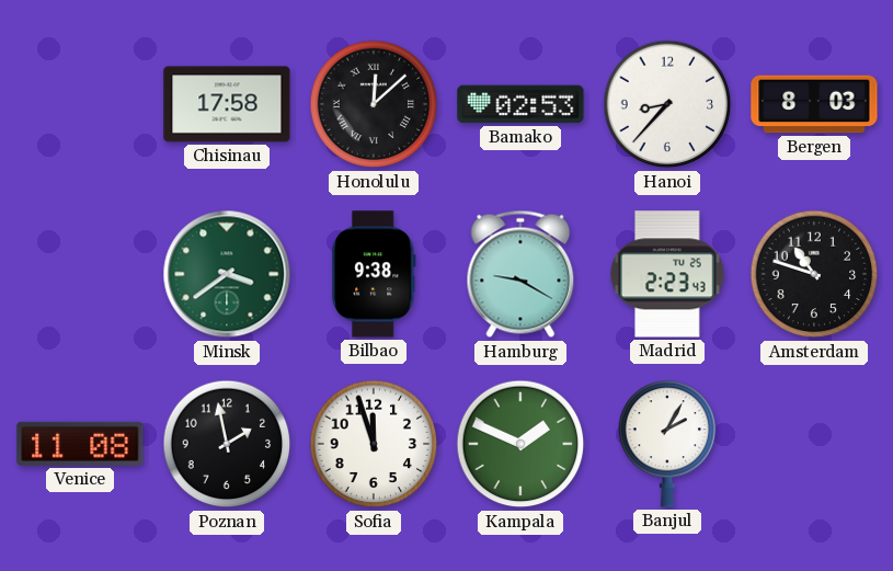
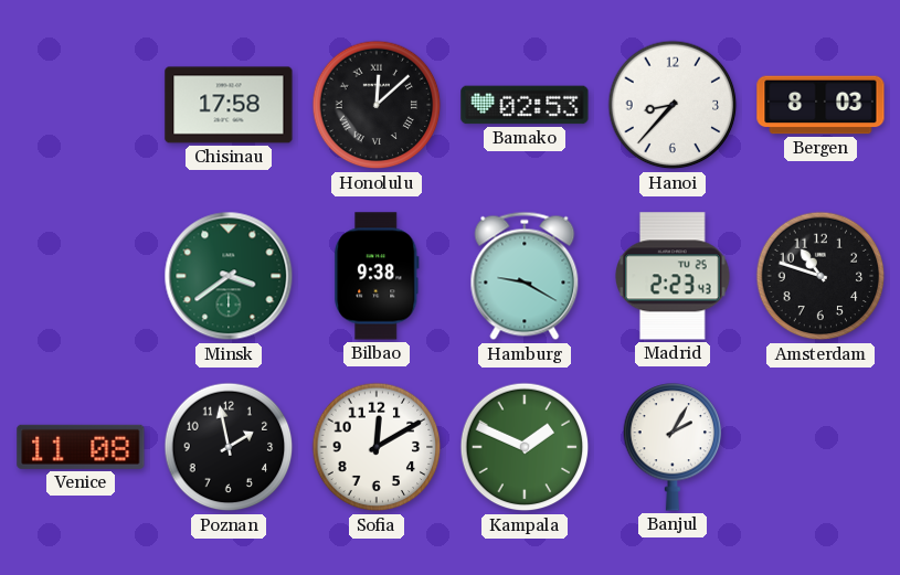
Sofia: 11:57 -> 12:10 (377, 447)
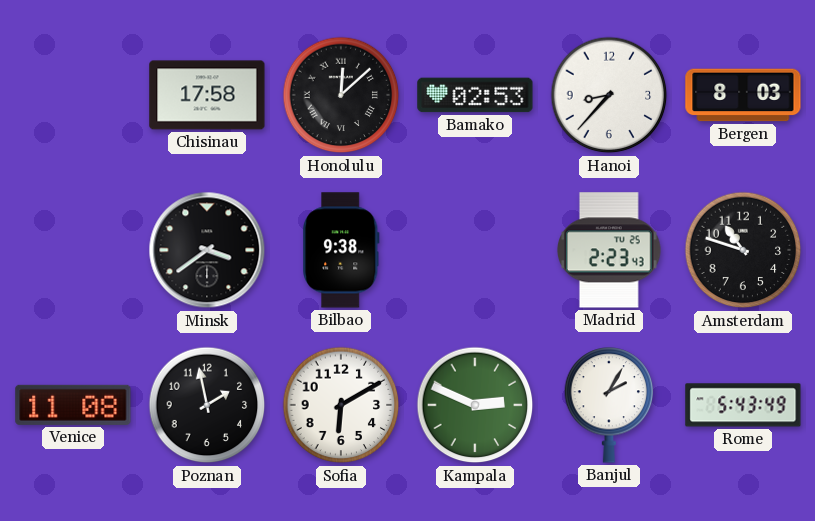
Minsk dial: green -> black (207, 250)
Hamburg: 9:20 -> none (525, 276)
Sofia: 12:10 -> 6:10 (341, 405)
Kampala: 1:49 -> 2:49 (475, 405)
Rome: none -> 5:43 (743, 405)
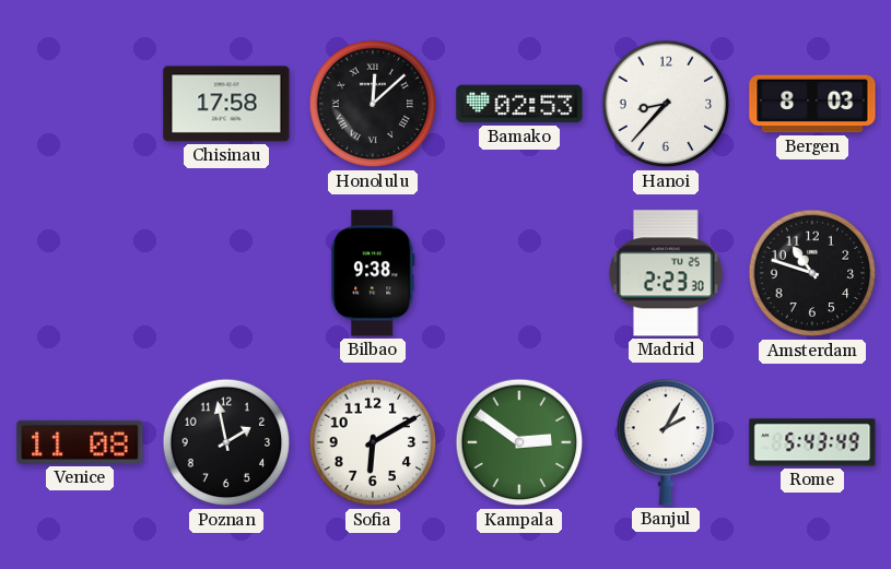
Minsk: 3:39 -> none (207, 250)
Madrid: 2:23:43 -> 2:23:30 (667, 273)
Kampala: 2:49 -> 2:51 (519, 442)
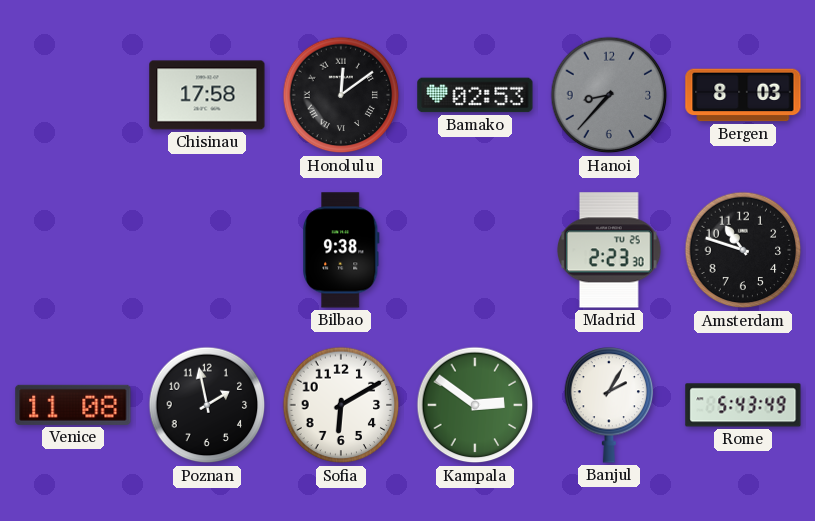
Honolulu: 12:08 -> 12:09 (341, 95)
Hanoi dial: white -> grey (609, 95)
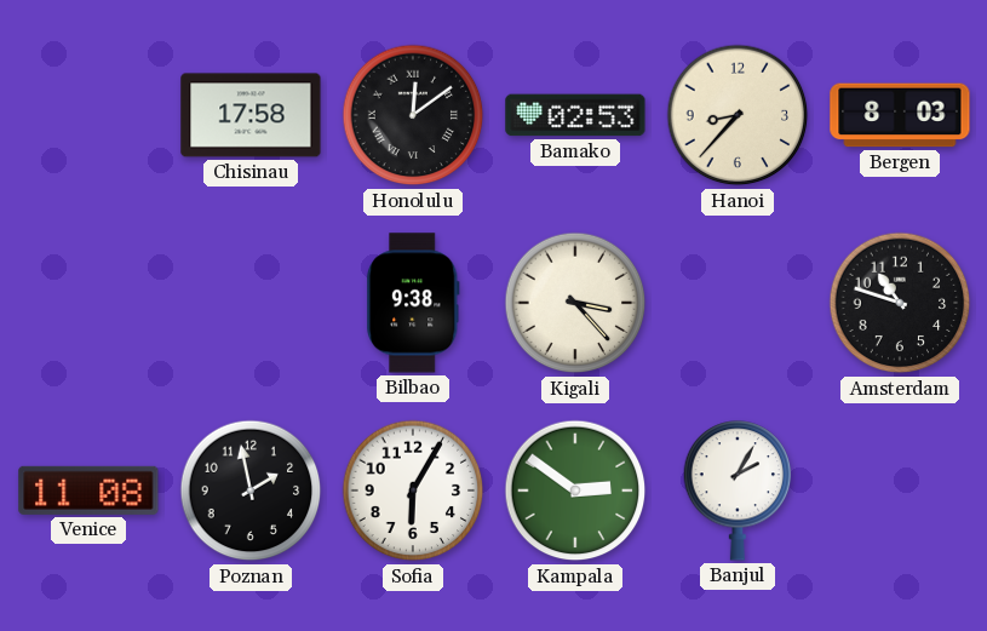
Hanoi dial: grey -> cream (738, 115)
Kigali: none -> 3:23 (575, 303)
Madrid: 2:23 -> none (610, 250)
Sofia: 6:10 -> 6:05 (413, 491)
Rome: 5:43 -> none (743, 405)
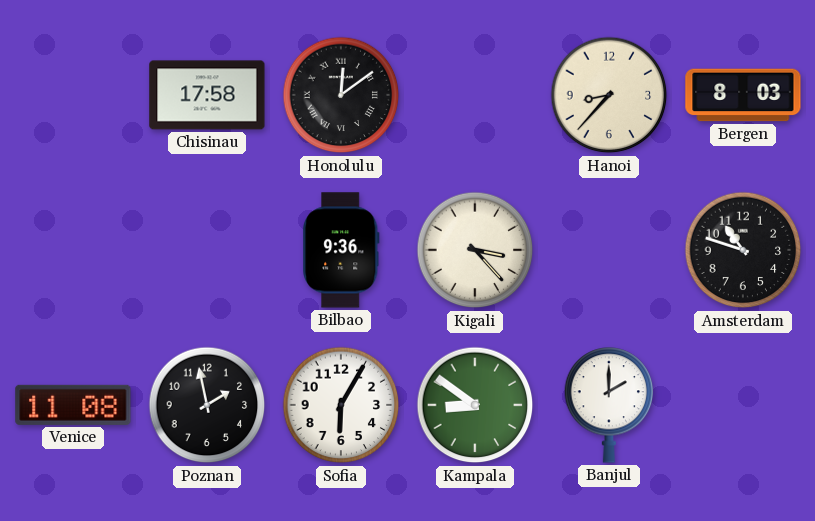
Bamako: 02:53 -> none (575, 115)
Bilbao: 9:38 -> 9:36 (341, 250)
Kampala: 2:51 -> 8:51 (475, 405)
Banjul: 2:05 -> 2:00 (609, 405)
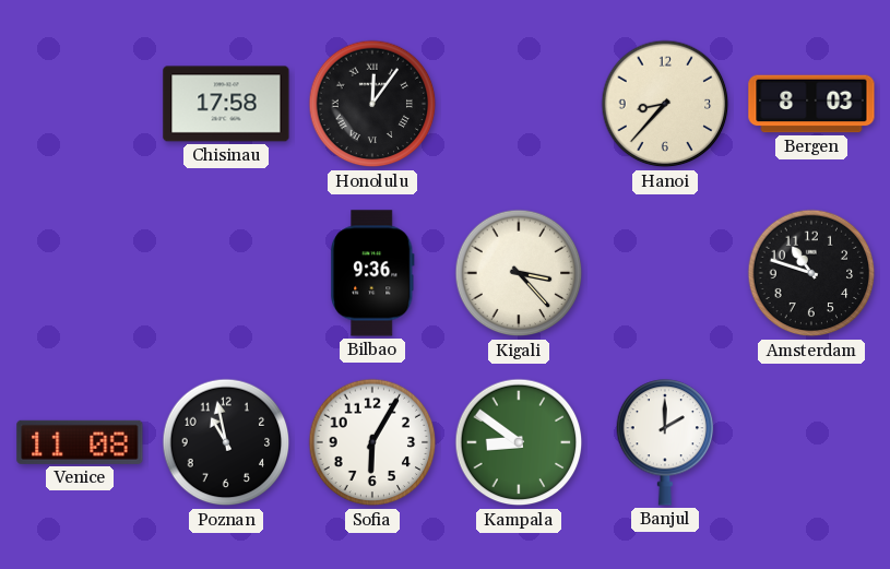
Honolulu: 12:09 -> 12:06 (372, 104)
Poznan: 1:58 -> 10:58 (226, 442)
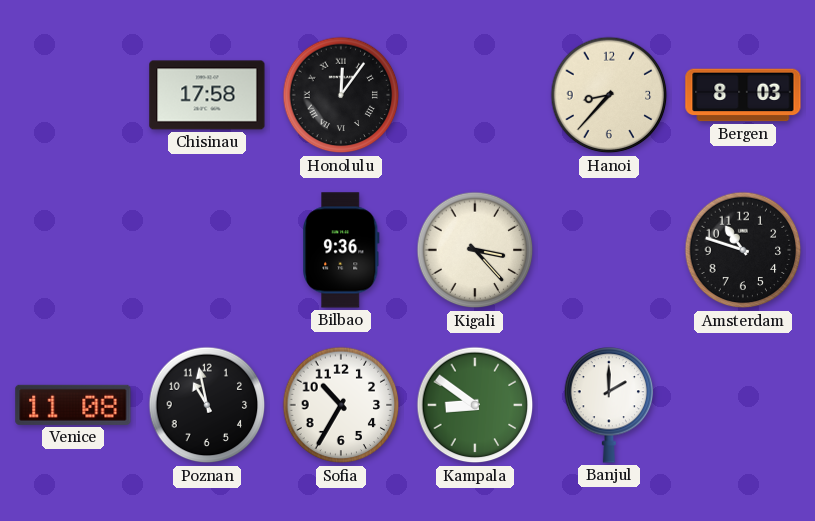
Sofia: 6:05 -> 10:35 (341, 405)
